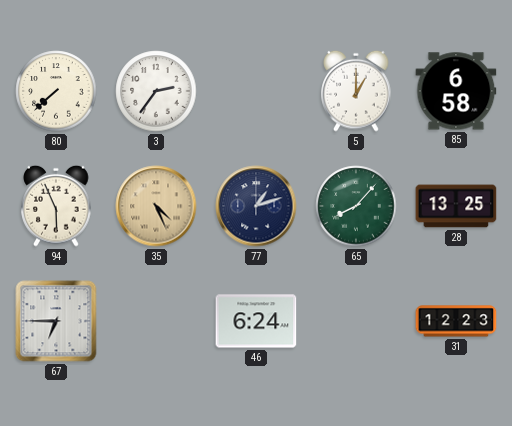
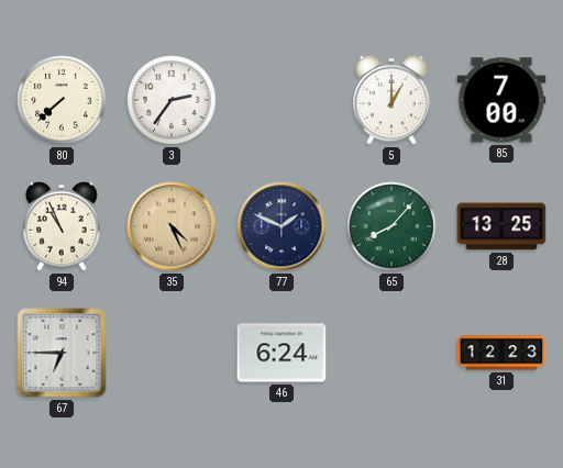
85: 6:58 -> 7:00 (501, 100)
94: 5:56 -> 10:56 (62, 226)
77: 1:12 -> 1:49 (281, 226)
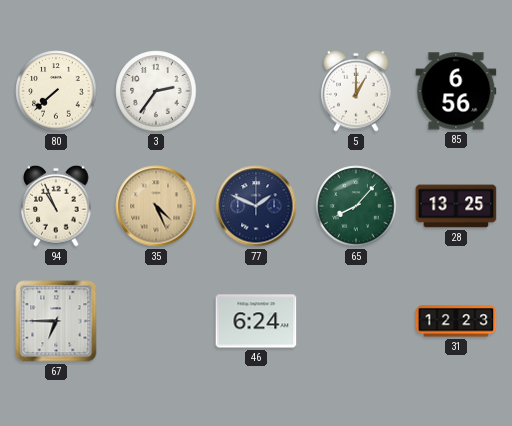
85: 7:00 -> 6:56 (456, 91)
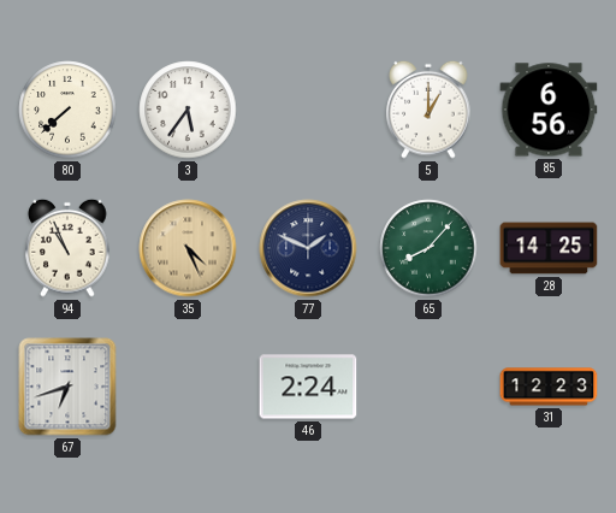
3: 2:36 -> 5:36 (188, 110)
28: 13:25 -> 14:25 (549, 248)
67: 6:45 -> 6:42 (67, 387)
46: 6:24 -> 2:24 (308, 387)
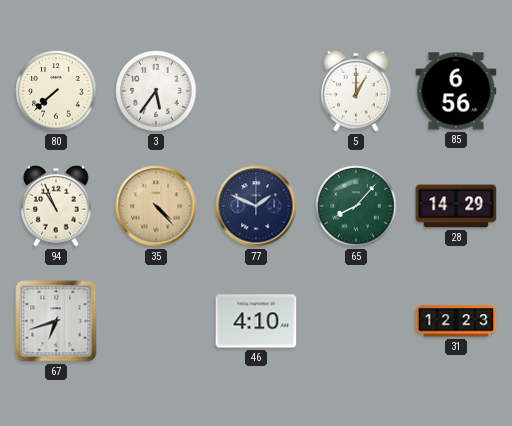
35: 4:26 -> 4:23 (156, 206)
28: 14:25 -> 14:29 (456, 206)
46: 2:24 -> 4:10 (256, 321)
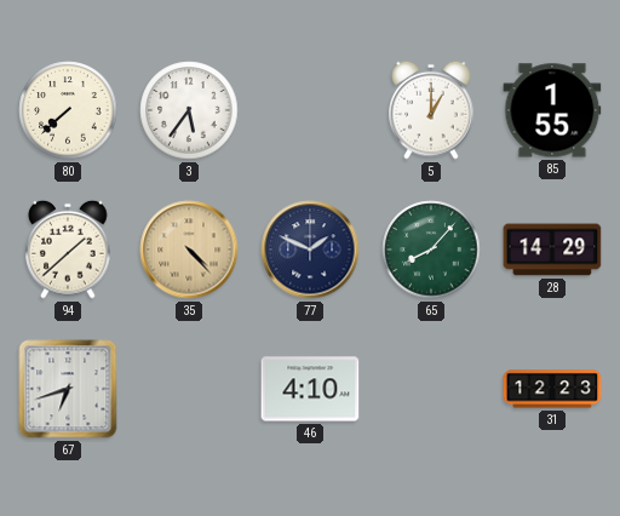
85: 6:56 -> 1:55 (552, 110)
94: 10:56 -> 1:38 (68, 250)
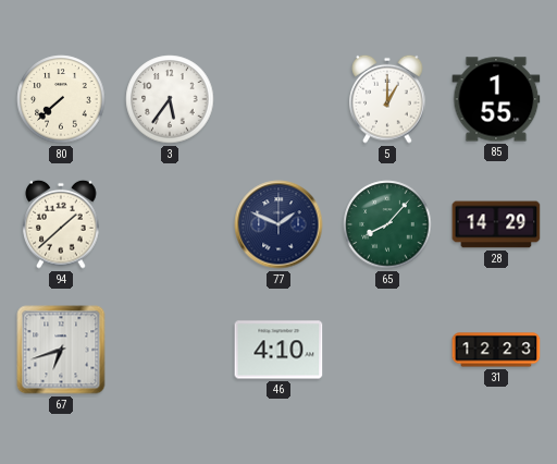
35: 4:23 -> none (189, 250)
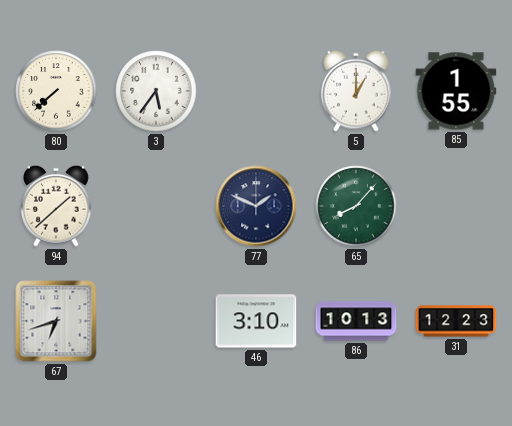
28: 14:29 -> none (496, 224)
46: 4:10 -> 3:10 (256, 321)
86: none -> 10:13 (356, 321)
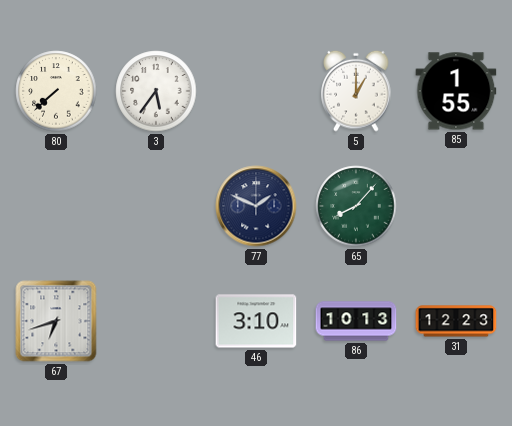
94: 1:38 -> none (56, 206)
